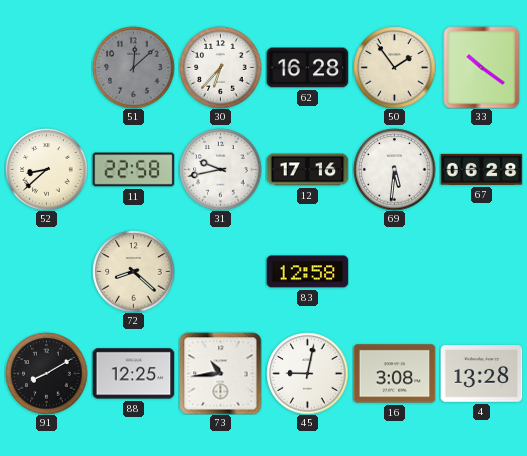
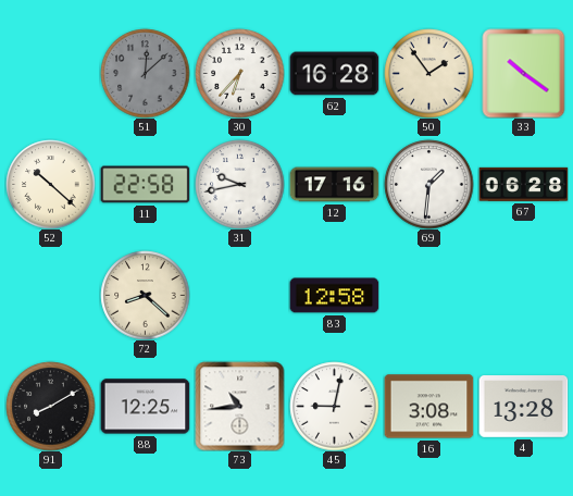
52: 8:38 -> 10:22 (50, 184)
69: 5:31 -> 1:31 (428, 184)
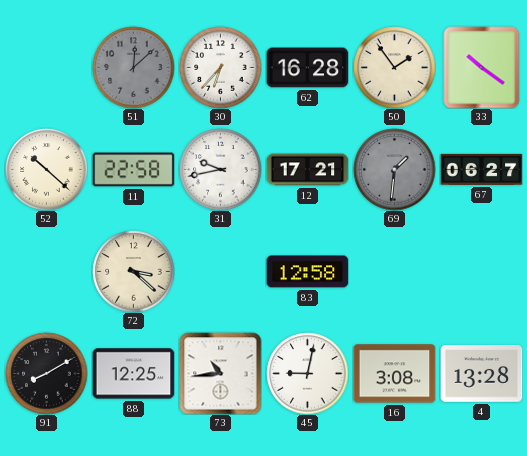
12: 17:16 -> 17:21 (307, 170)
69 dial: white -> grey (394, 169)
67: 06:28 -> 06:27 (481, 169)
72: 8:22 -> 3:22 (133, 271)
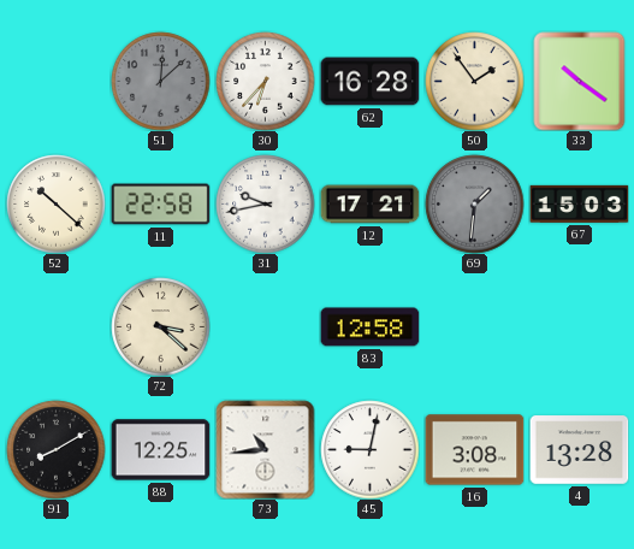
67: 06:27 -> 15:03 (579, 203)
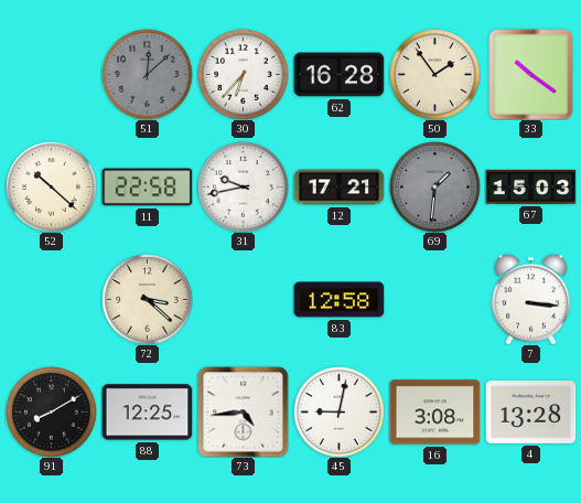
7: none -> 3:16 (531, 299)
73: 10:44 -> 4:44 (243, 411)
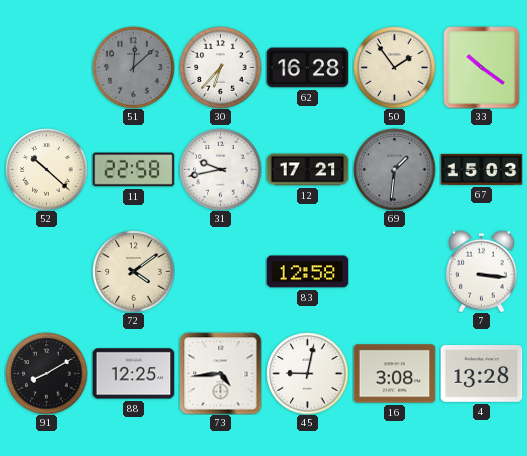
72: 3:22 -> 4:09 (133, 271)
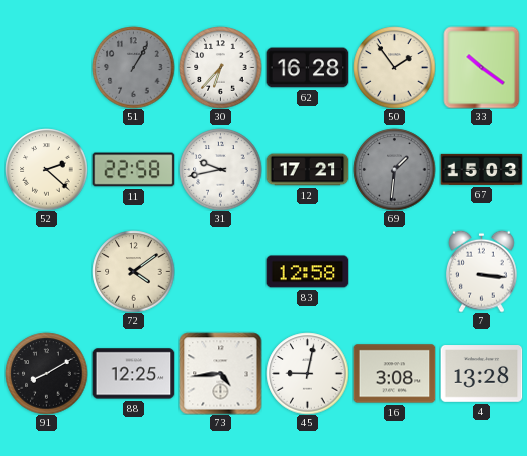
51: 12:08 -> 1:05 (133, 67)
52: 10:22 -> 2:22 (46, 169)
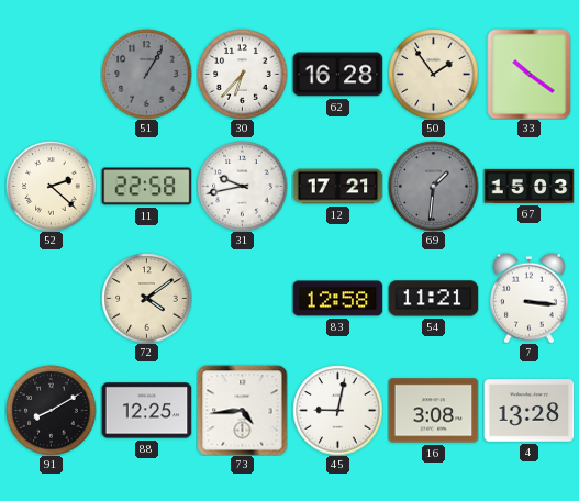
54: none -> 11:21 (433, 299)
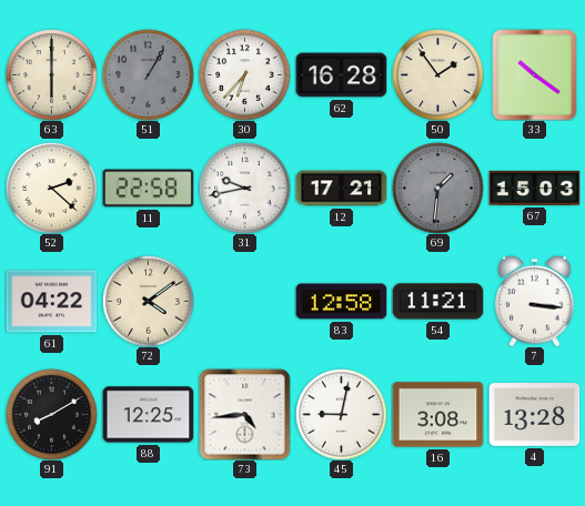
63: none -> 6:00 (51, 74)
61: none -> 04:22 (51, 302)
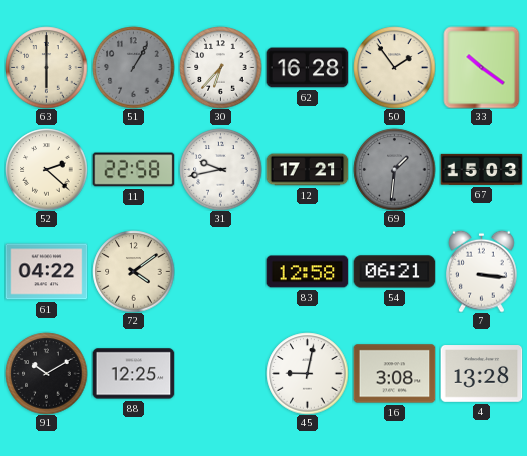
54: 11:21 -> 06:21 (394, 272)
91: 8:10 -> 10:10 (46, 373)
73: 4:44 -> none (244, 414)
